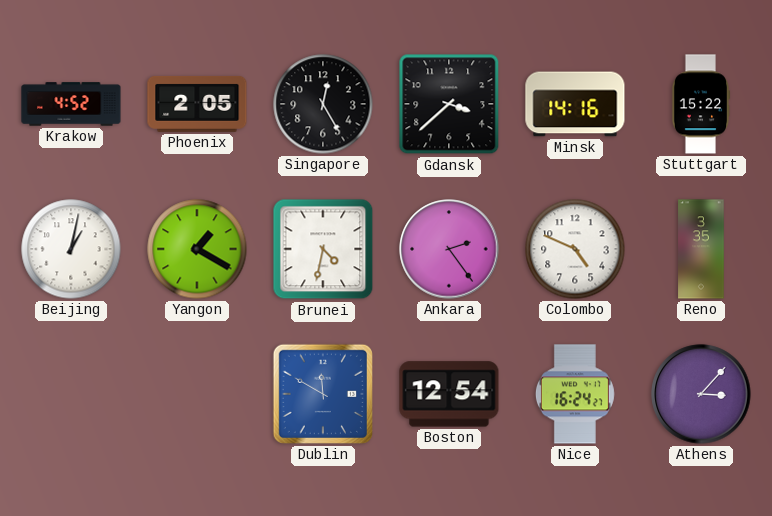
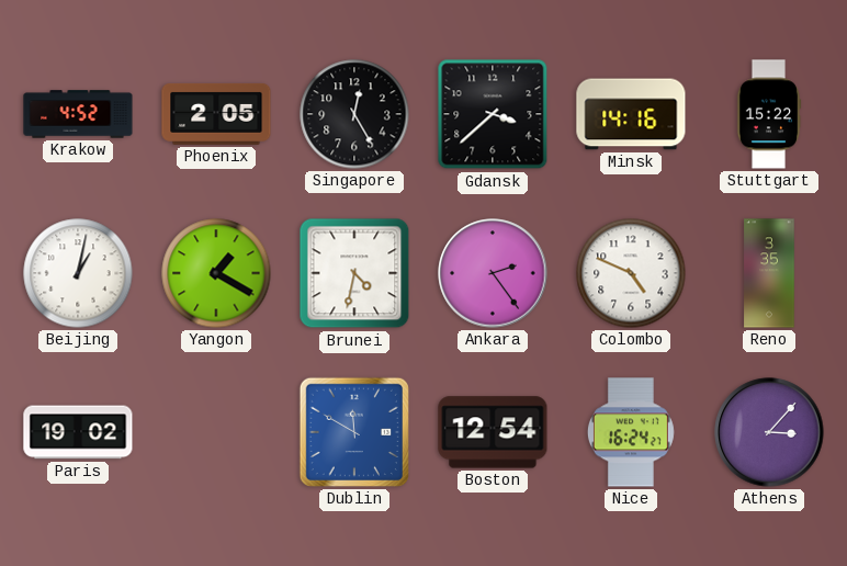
Paris: none -> 19:02 (78, 432)
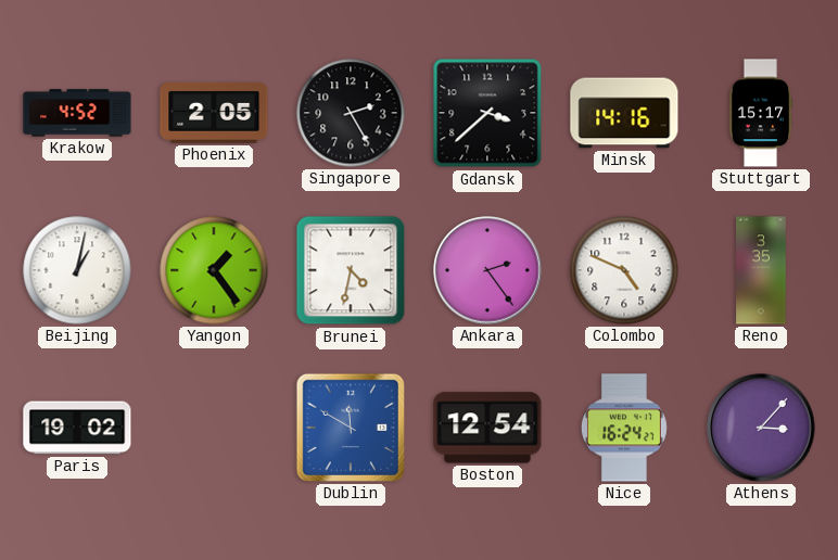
Singapore: 12:25 -> 2:25 (351, 113)
Stuttgart: 15:22 -> 15:17 (761, 113)
Yangon: 1:20 -> 1:24 (214, 270)
